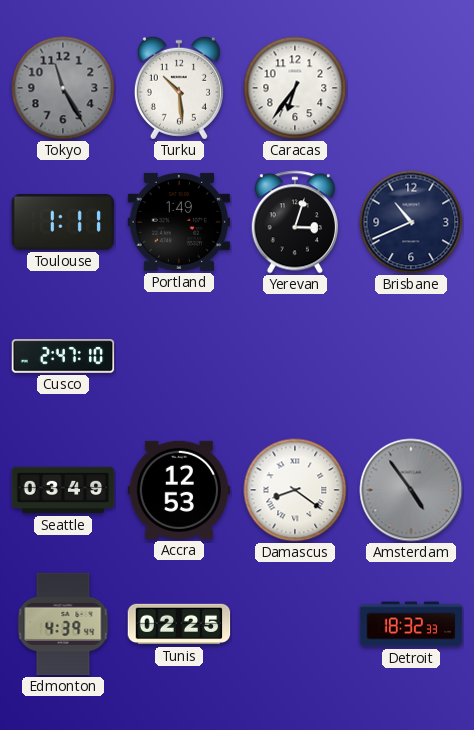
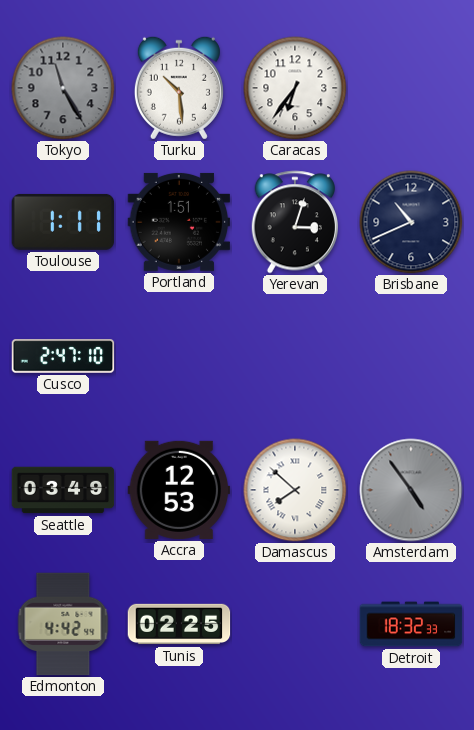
Portland: 1:49 -> 1:51 (179, 222)
Damascus: 8:21 -> 7:52 (295, 490)
Edmonton: 4:39 -> 4:42 (63, 624)
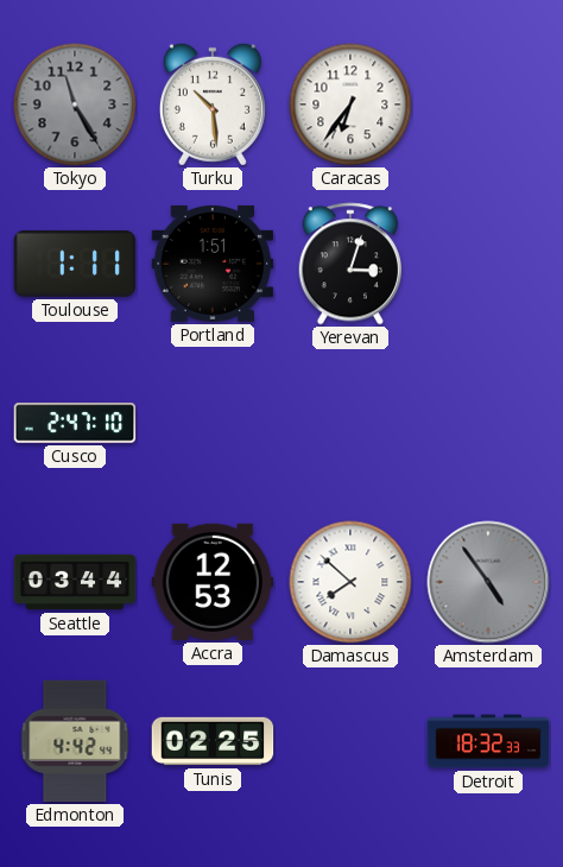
Brisbane: 10:41 -> none (411, 222)
Seattle: 03:49 -> 03:44 (75, 582)
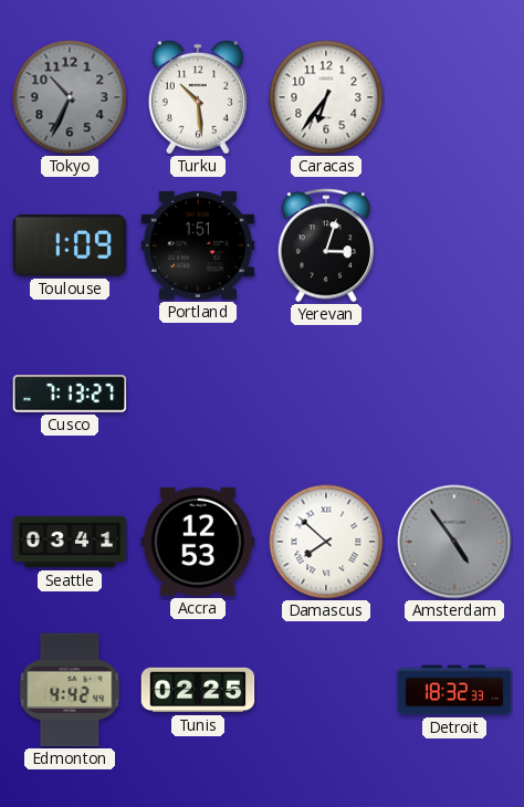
Tokyo: 11:25 -> 10:34 (70, 97)
Toulouse: 1:11 -> 1:09 (70, 245)
Cusco: 2:47 -> 7:13 (70, 394)
Seattle: 03:44 -> 03:41 (70, 542)
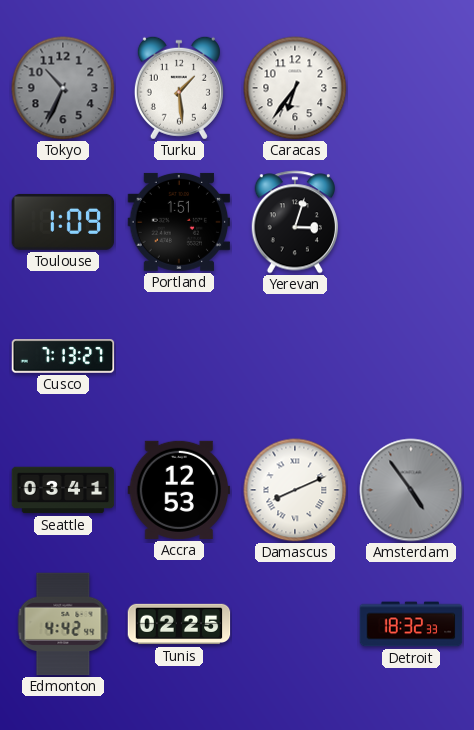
Turku: 10:29 -> 1:29 (179, 88)
Damascus: 7:52 -> 8:11 (295, 490)
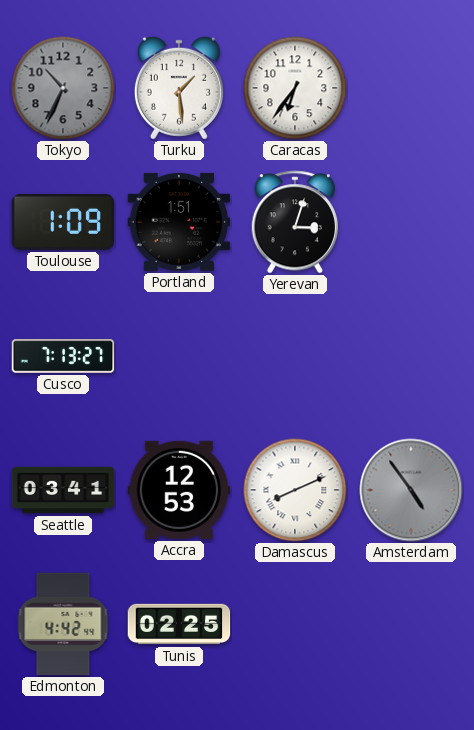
Detroit: 18:32 -> none (411, 624)
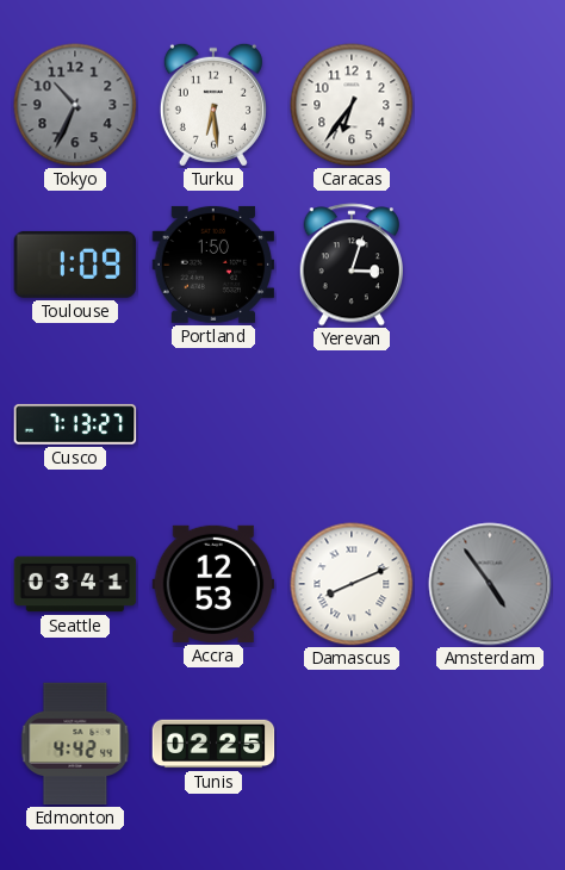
Turku: 1:29 -> 6:29 (213, 105)
Portland: 1:51 -> 1:50 (213, 265)
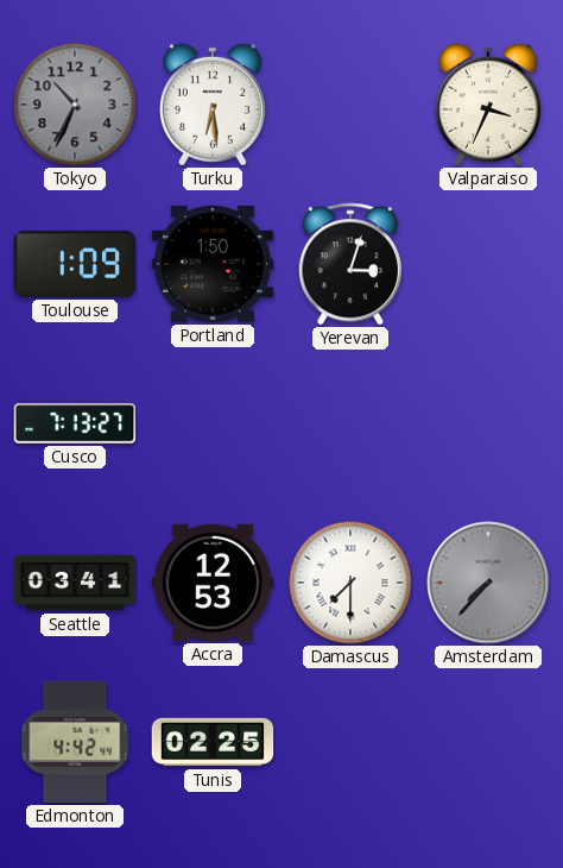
Caracas: 6:36 -> none (352, 105)
Valparaiso: none -> 3:34 (488, 105)
Damascus: 8:11 -> 7:30 (350, 583)
Amsterdam: 4:54 -> 7:37 (488, 583)
